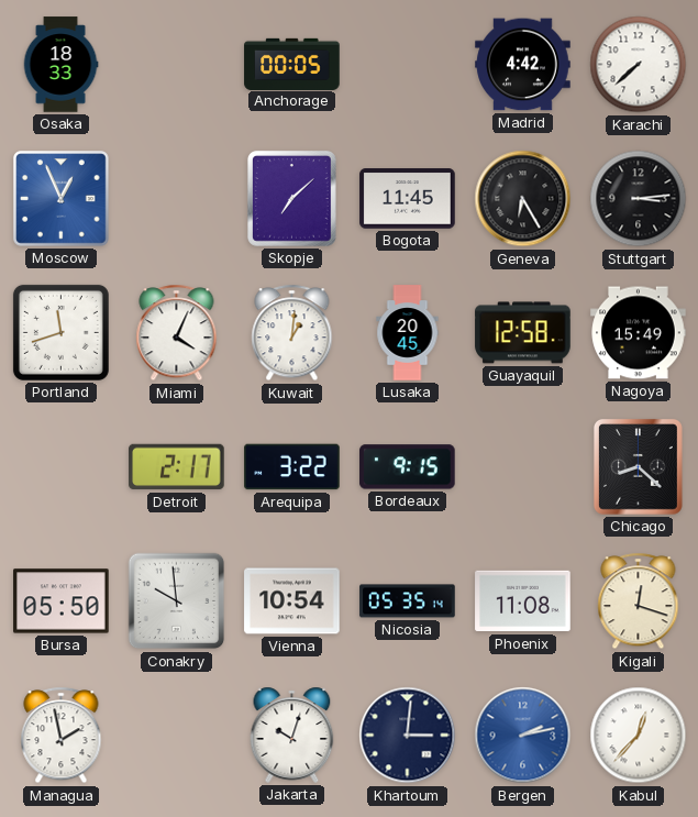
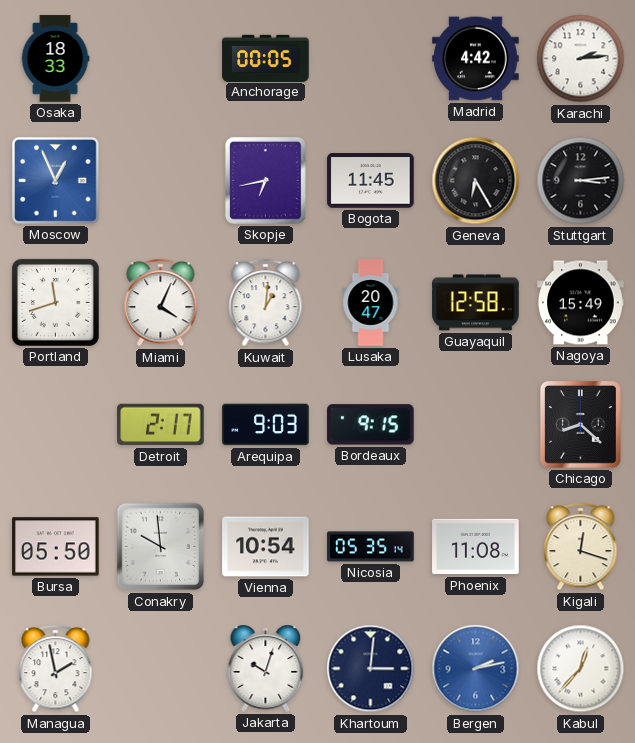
Karachi: 7:38 -> 2:14 (581, 59)
Skopje: 7:08 -> 6:43 (265, 180)
Lusaka: 20:45 -> 20:47 (371, 303)
Arequipa: 3:22 -> 9:03 (266, 425)
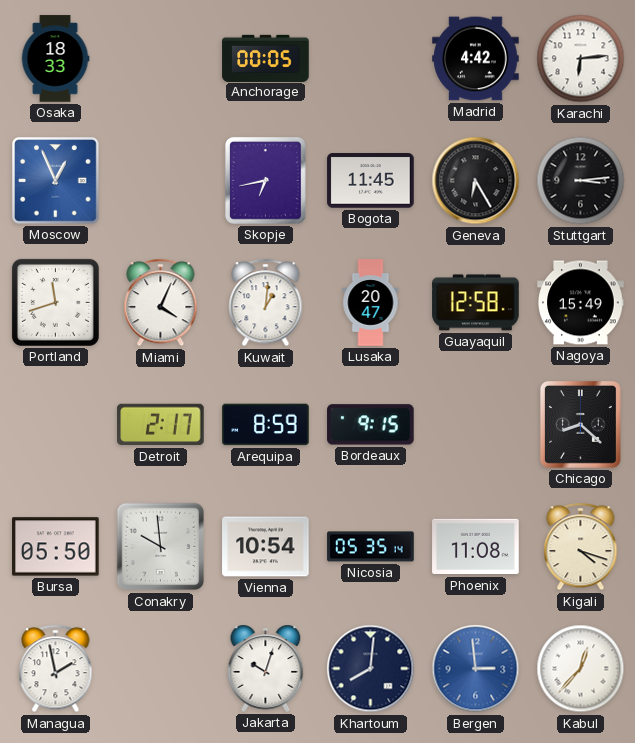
Karachi: 2:14 -> 6:14 (581, 59)
Arequipa: 9:03 -> 8:59 (266, 425)
Kigali: 12:18 -> 4:18 (581, 547)
Khartoum: 3:01 -> 8:01 (371, 669)
Bergen: 2:13 -> 2:59 (476, 669)
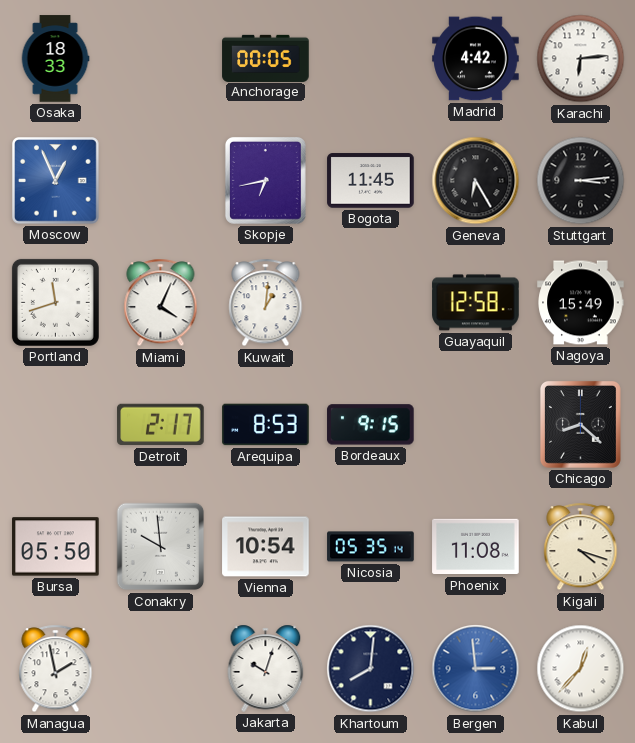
Lusaka: 20:47 -> none (371, 303)
Arequipa: 8:59 -> 8:53 (266, 425)
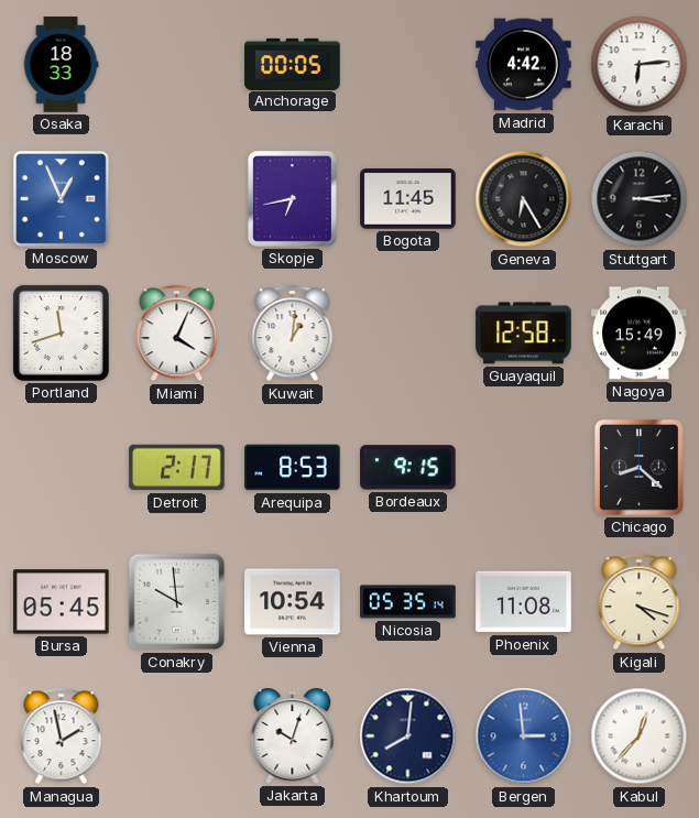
Bursa: 05:50 -> 05:45 (62, 602)
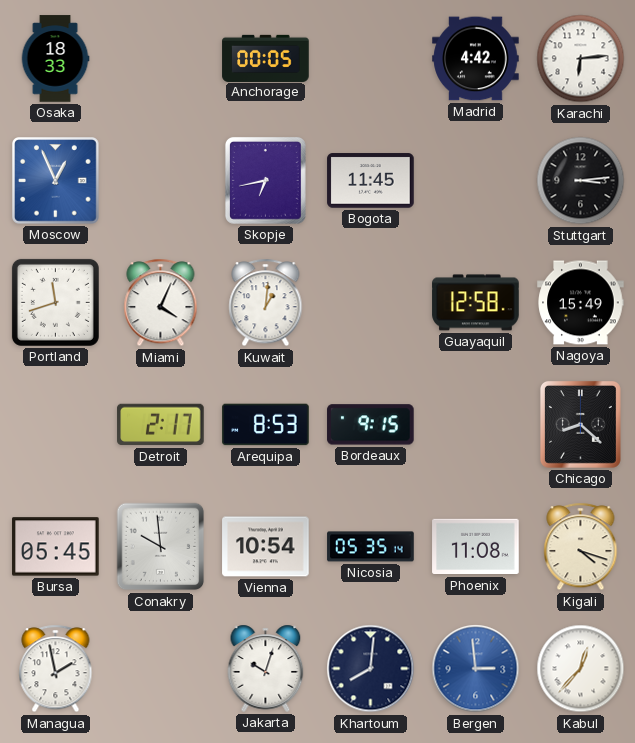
Geneva: 6:25 -> none (524, 199)
